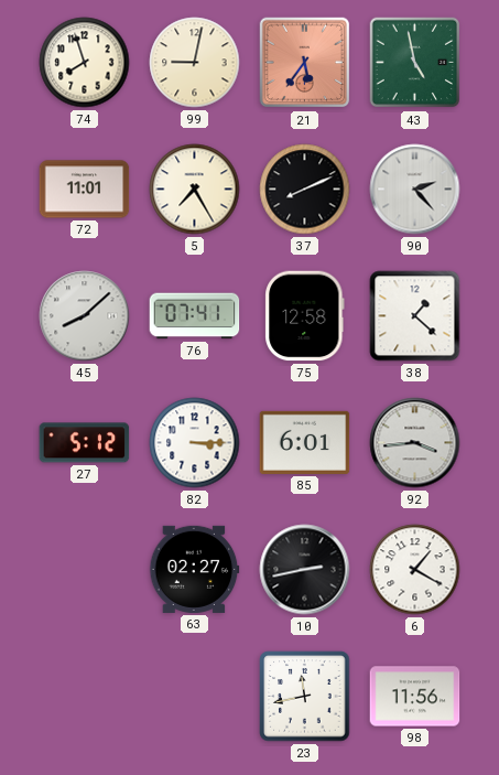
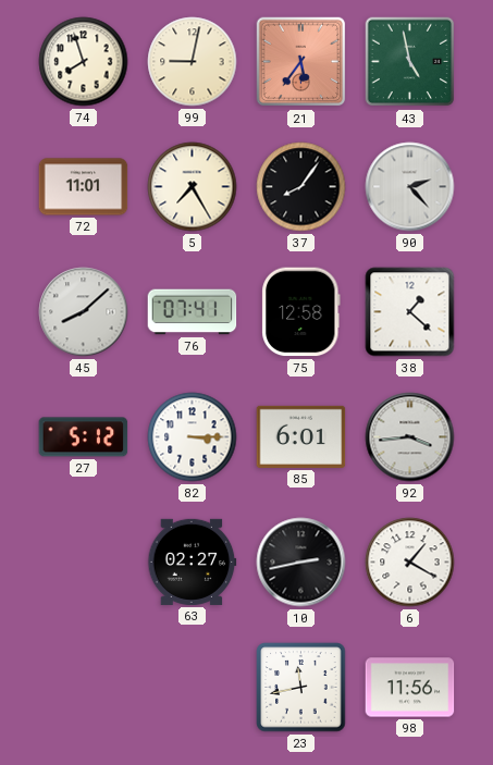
37: 8:11 -> 8:06 (301, 187)
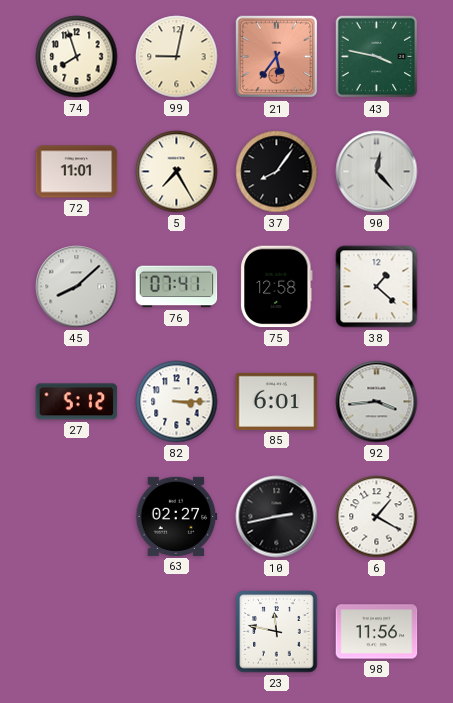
43: 4:58 -> 3:47 (377, 57)
90: 2:23 -> 12:23 (377, 172)
23: 11:43 -> 11:47 (277, 632)
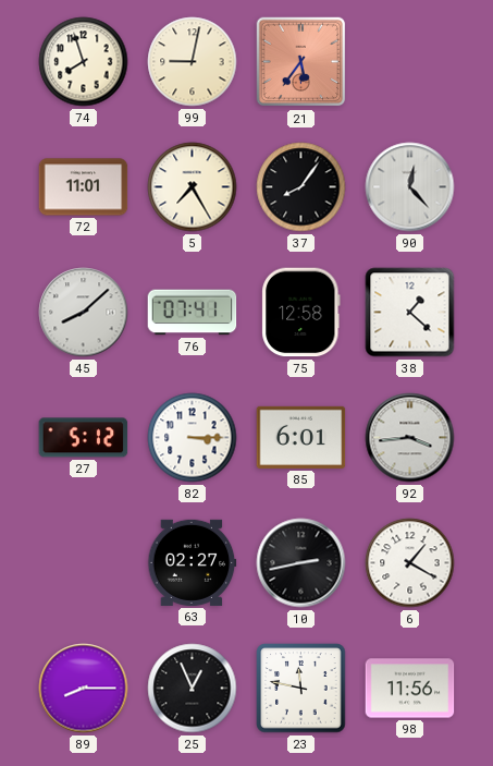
43: 3:47 -> none (377, 57)
89: none -> 8:15 (84, 689)
25: none -> 12:56 (193, 689)
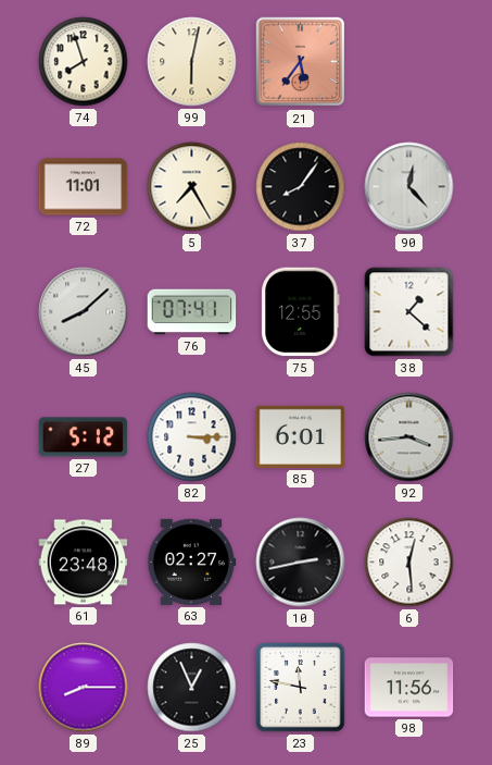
99: 9:02 -> 6:02 (192, 62)
75: 12:58 -> 12:55 (301, 312)
61: none -> 23:48 (84, 563)
6: 1:20 -> 12:29 (409, 563)
